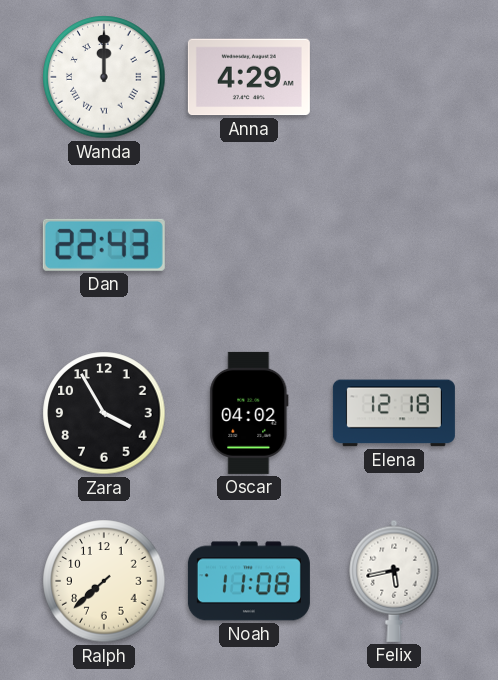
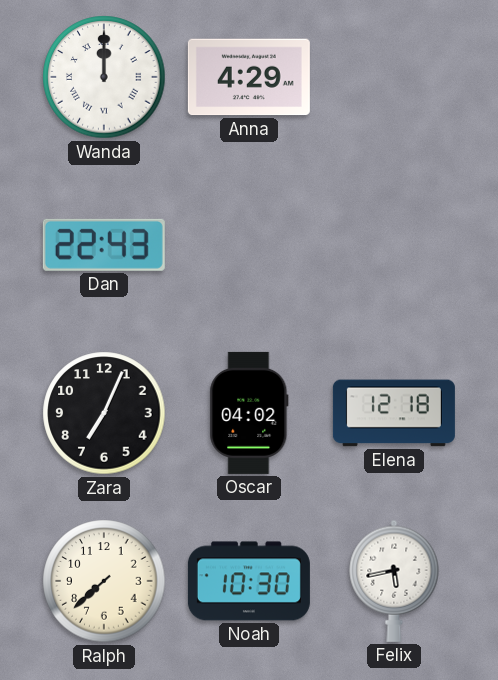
Zara: 3:55 -> 7:04 (104, 413)
Noah: 11:08 -> 10:30 (249, 581)
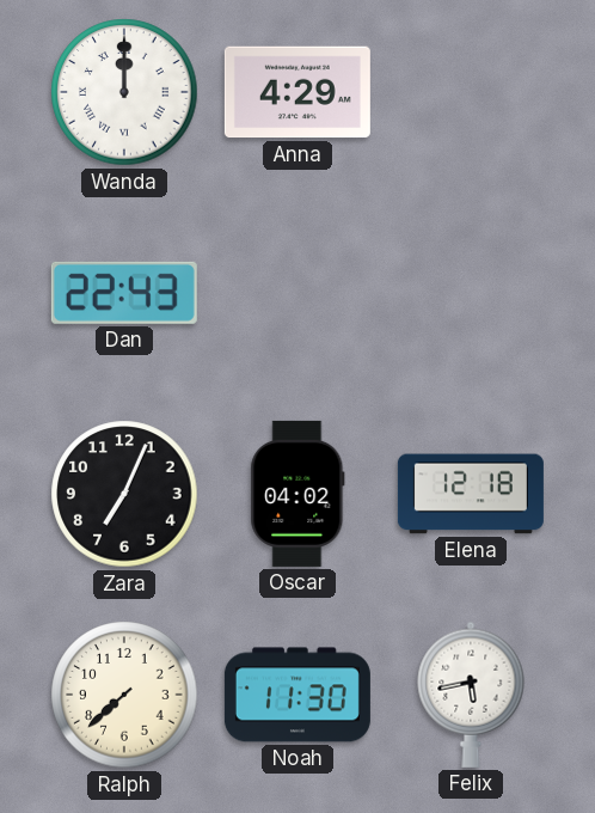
Noah: 10:30 -> 11:30 (297, 695)
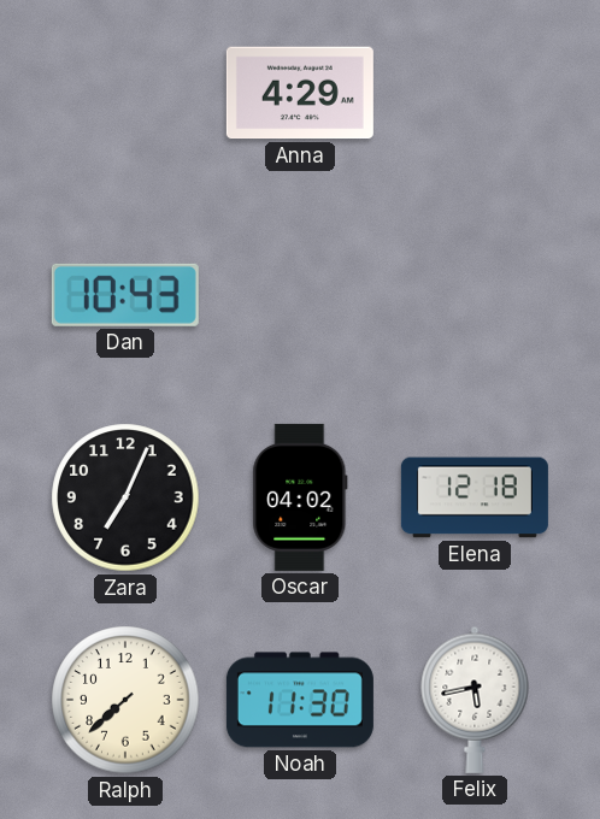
Wanda: 12:00 -> none (124, 92)
Dan: 22:43 -> 10:43 (125, 295)
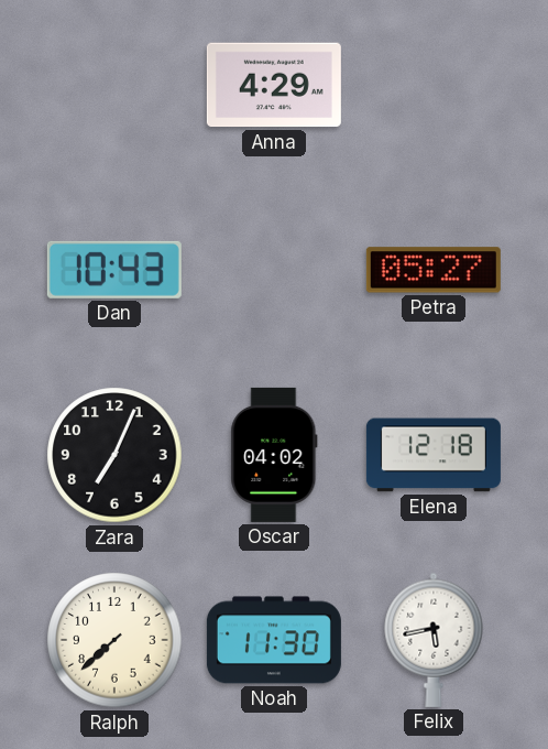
Petra: none -> 05:27 (434, 270)
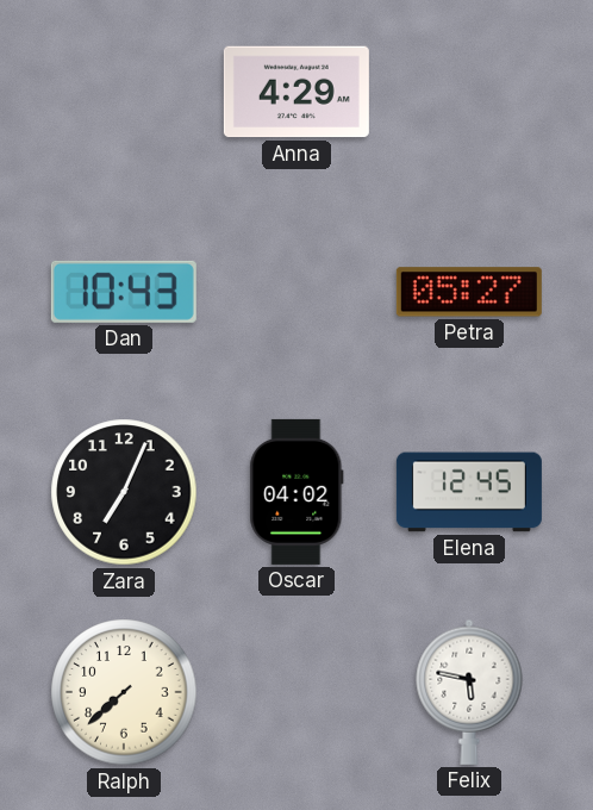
Elena: 12:18 -> 12:45 (469, 492)
Noah: 11:30 -> none (274, 640)
Felix: 5:43 -> 5:47 (469, 692)
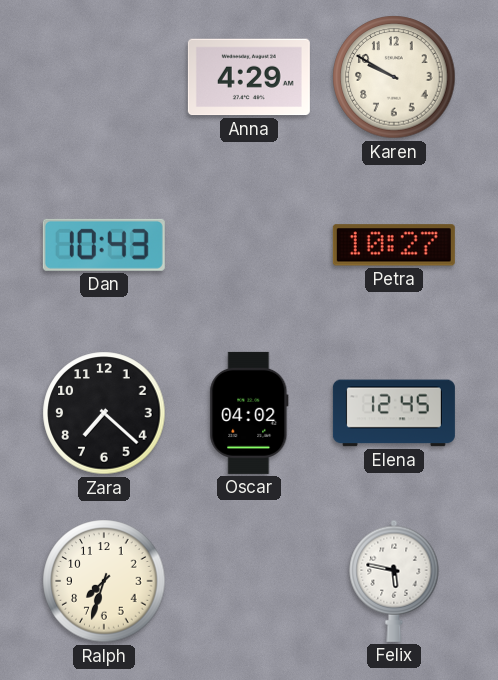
Karen: none -> 9:50 (394, 77)
Petra: 05:27 -> 10:27 (394, 245)
Zara: 7:04 -> 7:22 (104, 413)
Ralph: 7:38 -> 7:33 (104, 581)
